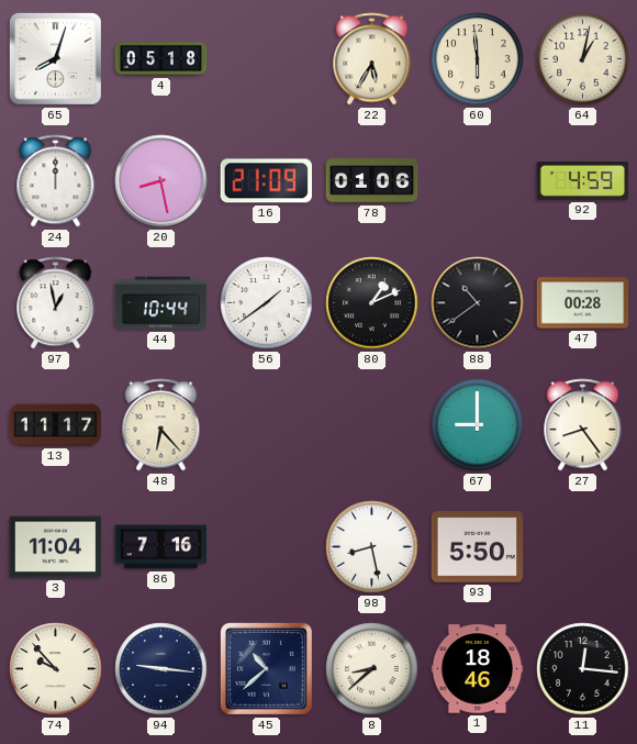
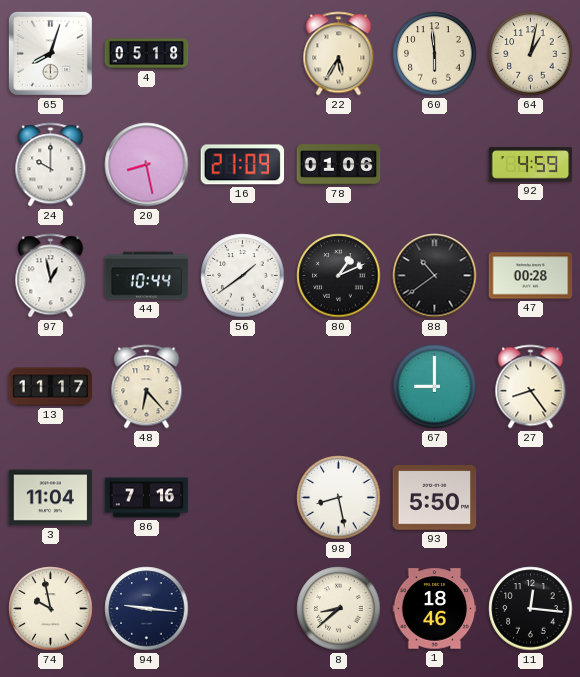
24: 12:00 -> 10:00 (51, 165)
74: 9:53 -> 9:58 (51, 609)
45: 10:38 -> none (266, 668)
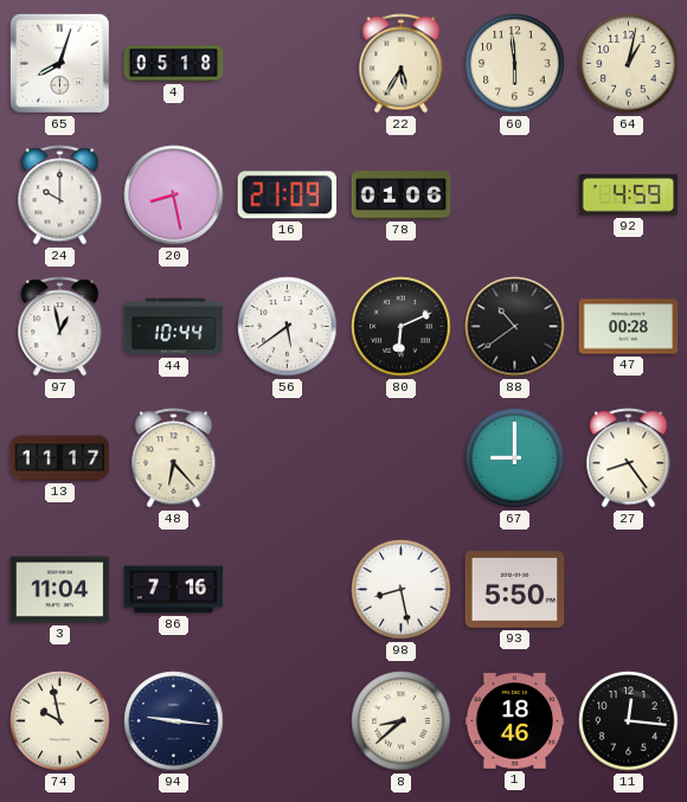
56: 1:39 -> 5:39 (288, 327)
80: 1:11 -> 6:11 (402, 327)
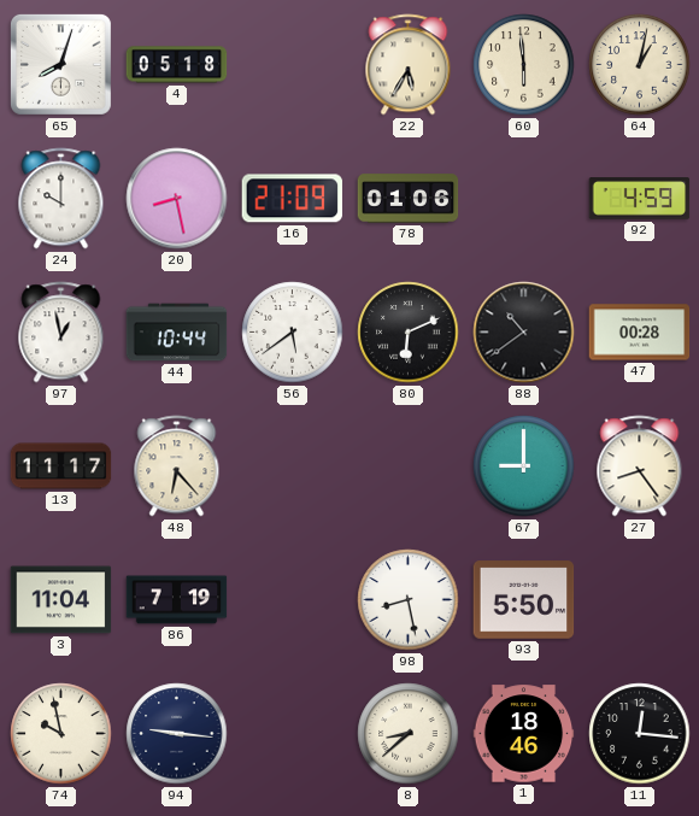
86: 7:16 -> 7:19 (177, 600)
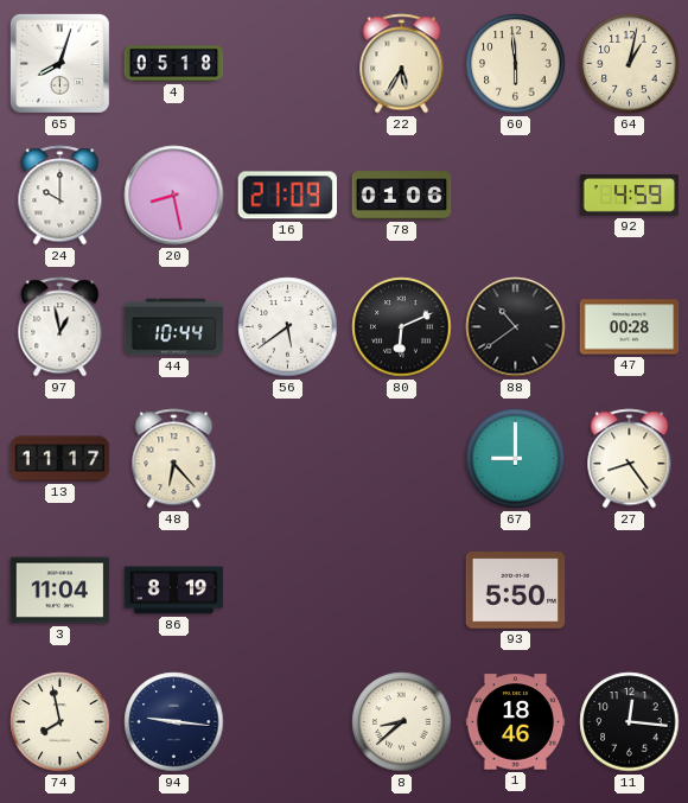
86: 7:19 -> 8:19 (174, 591)
98: 8:28 -> none (409, 600)
74: 9:58 -> 7:58 (60, 722)
